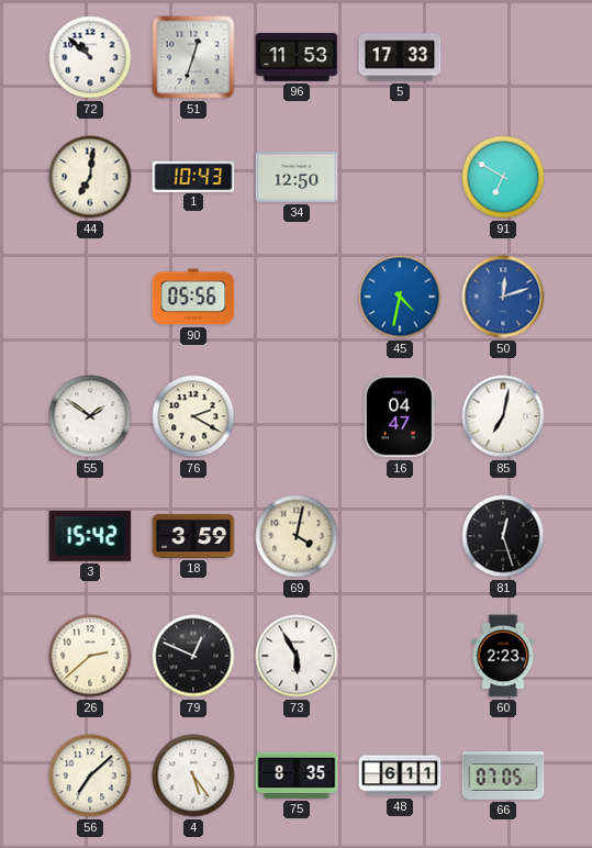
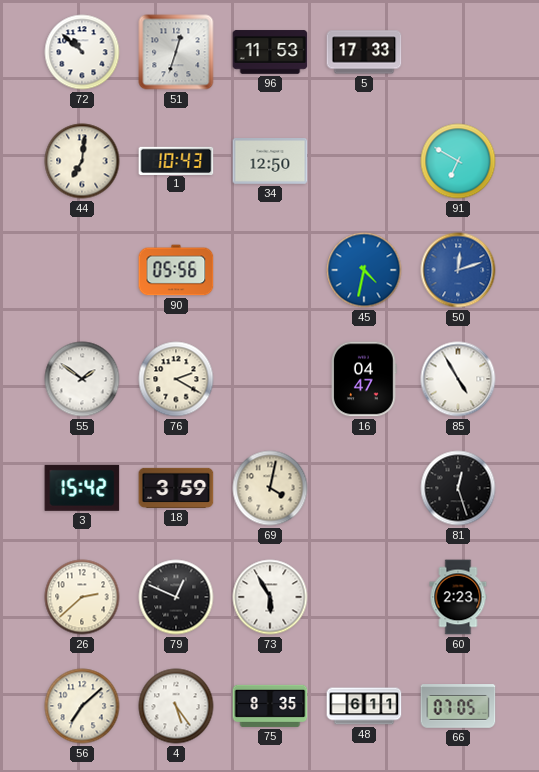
85: 7:02 -> 4:55 (458, 379)
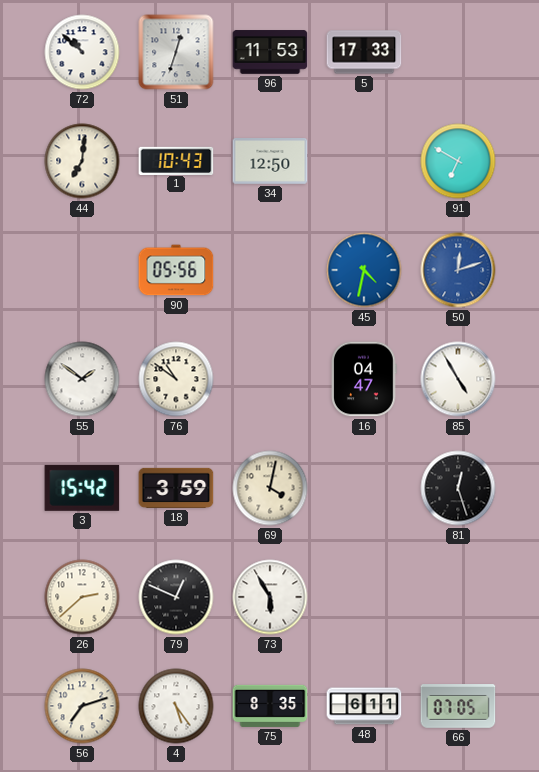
76: 2:20 -> 10:51 (176, 379)
60: 2:23 -> none (458, 597)
56: 7:08 -> 7:12 (82, 706)
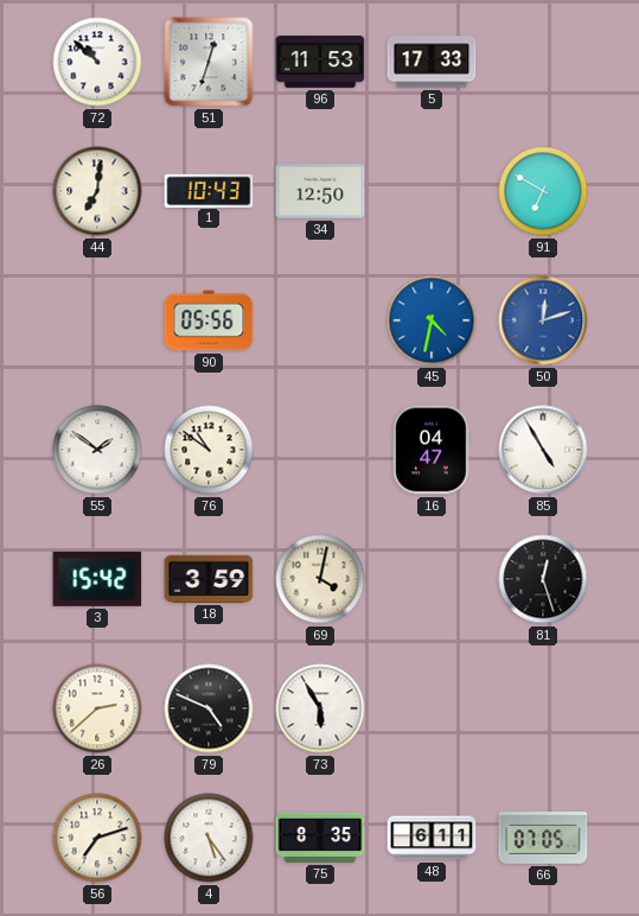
79: 12:49 -> 4:49 (209, 708)
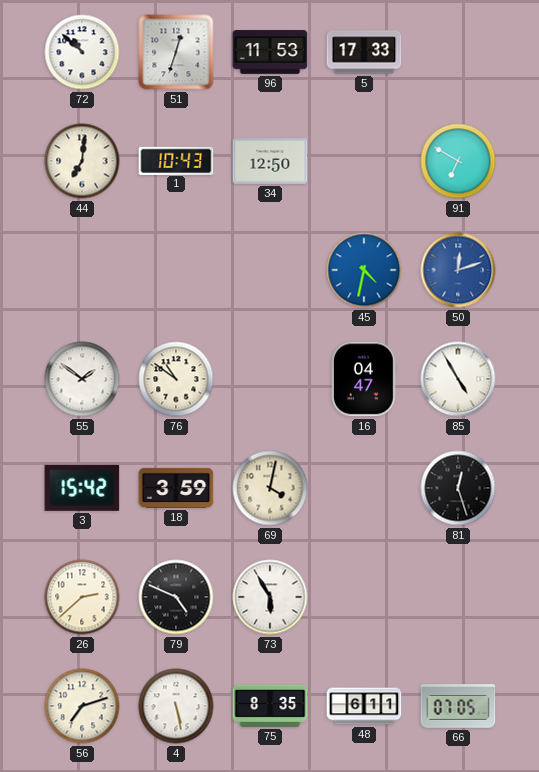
90: 05:56 -> none (209, 320)
4: 5:24 -> 5:28 (176, 706)
